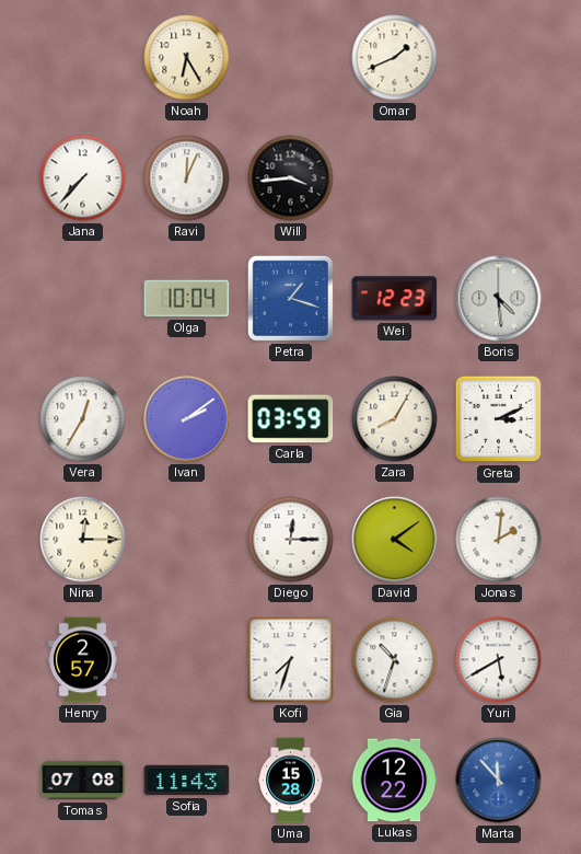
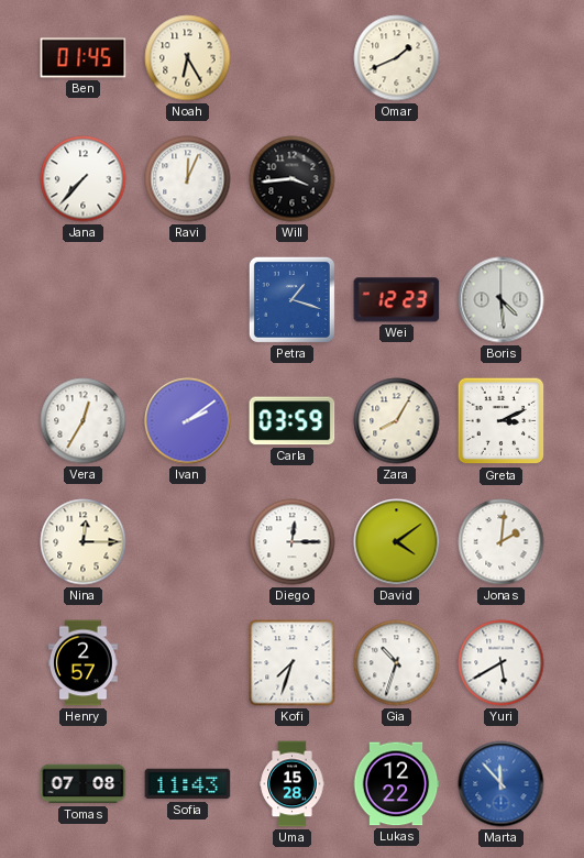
Ben: none -> 01:45 (84, 58)
Olga: 10:04 -> none (187, 299)
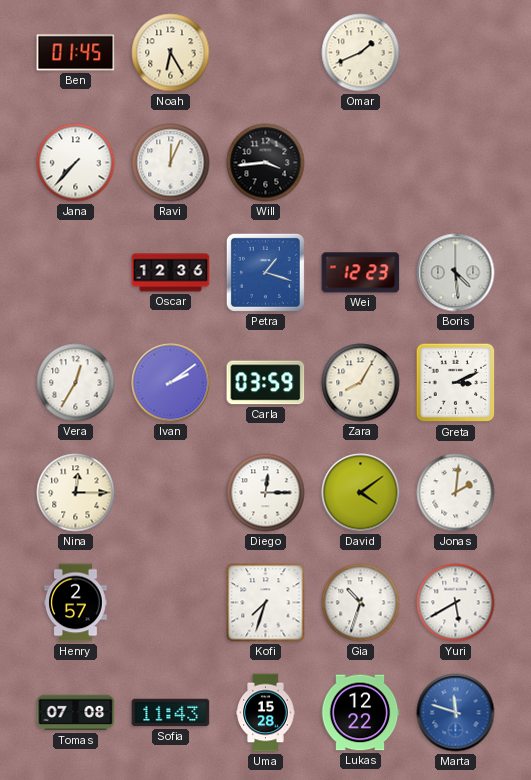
Oscar: none -> 12:36 (171, 273)
Marta: 11:53 -> 11:48 (456, 713)
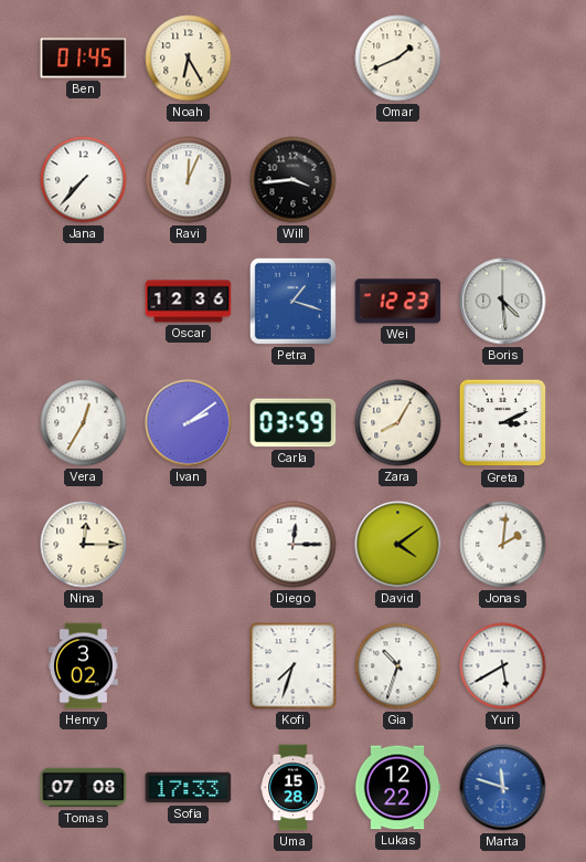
Henry: 2:57 -> 3:02 (84, 666)
Sofia: 11:43 -> 17:33 (189, 788)
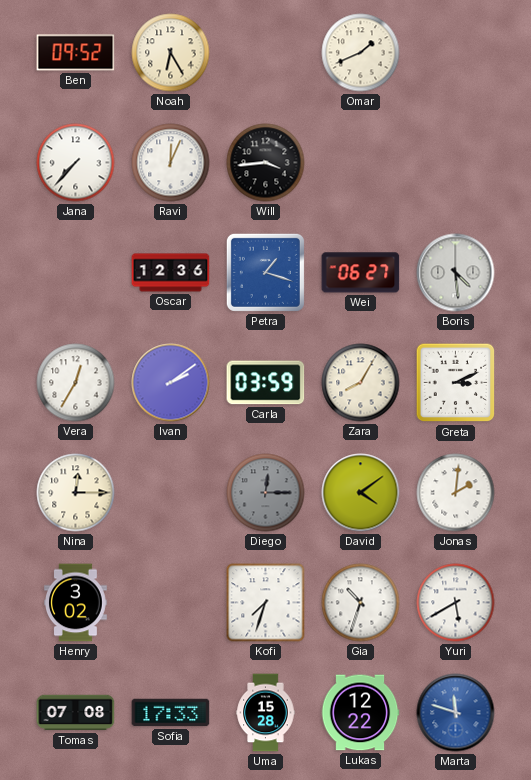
Ben: 01:45 -> 09:52 (76, 53)
Wei: 12:23 -> 06:27 (361, 273)
Diego dial: white -> grey (266, 493)
